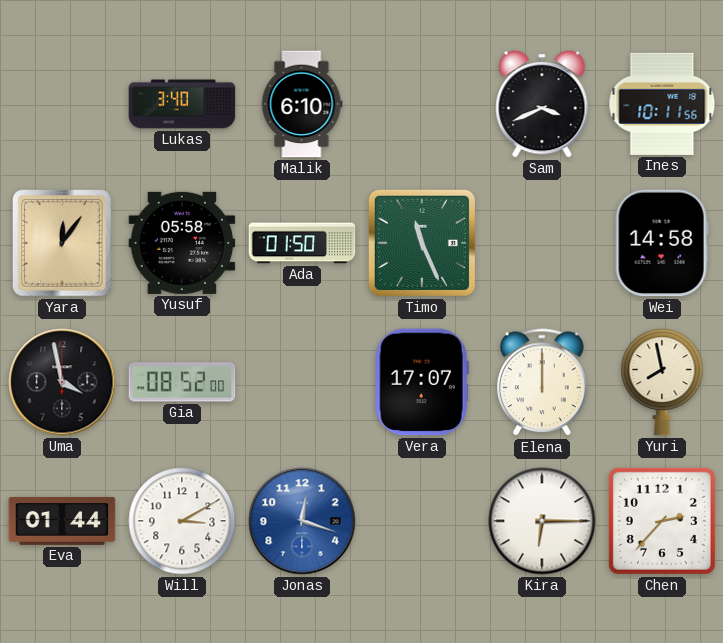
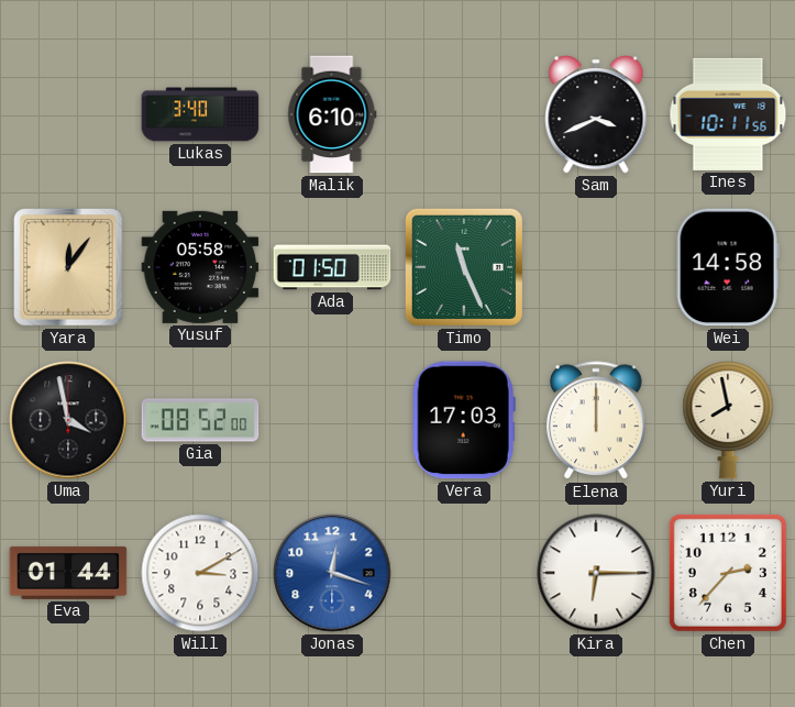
Vera: 17:07 -> 17:03 (464, 420)
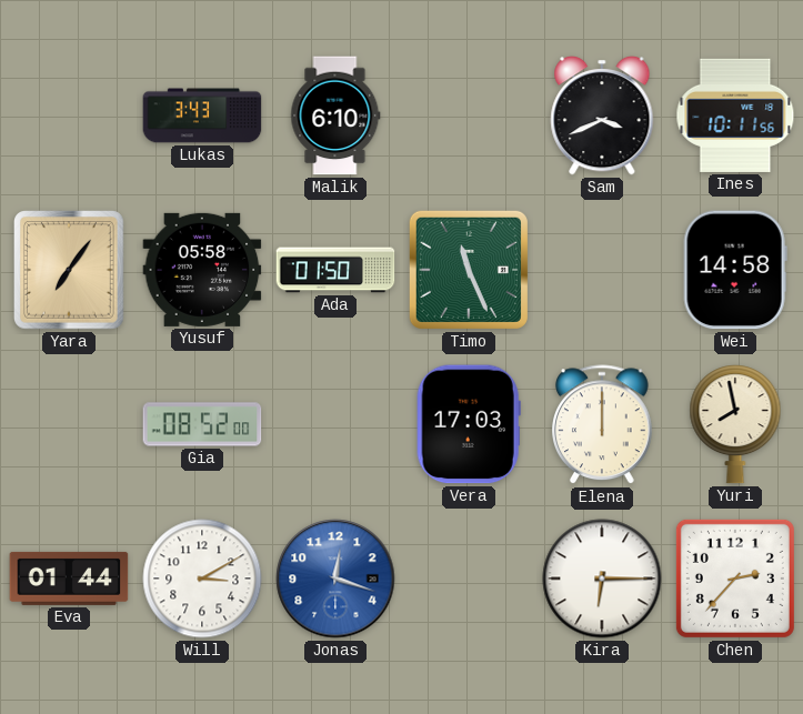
Lukas: 3:40 -> 3:43 (202, 115)
Yara: 12:06 -> 7:06 (70, 270)
Uma: 3:58 -> none (68, 420)
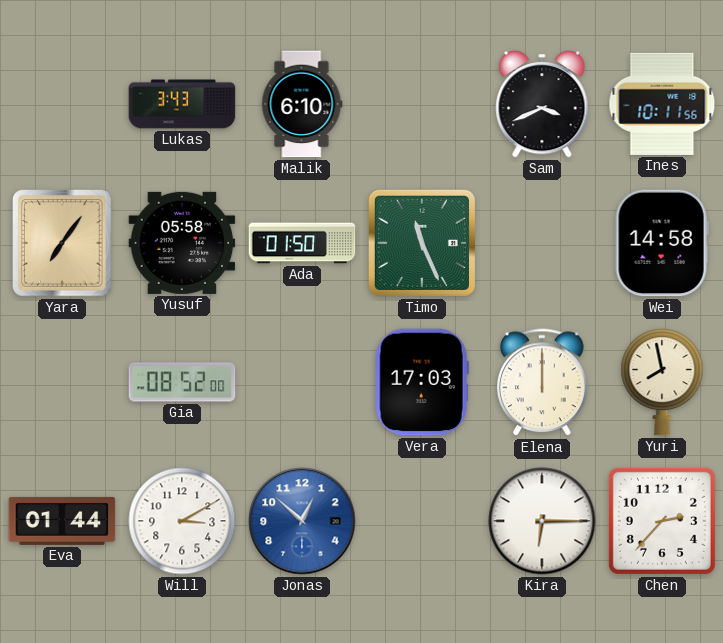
Jonas: 12:18 -> 12:52 (302, 521)
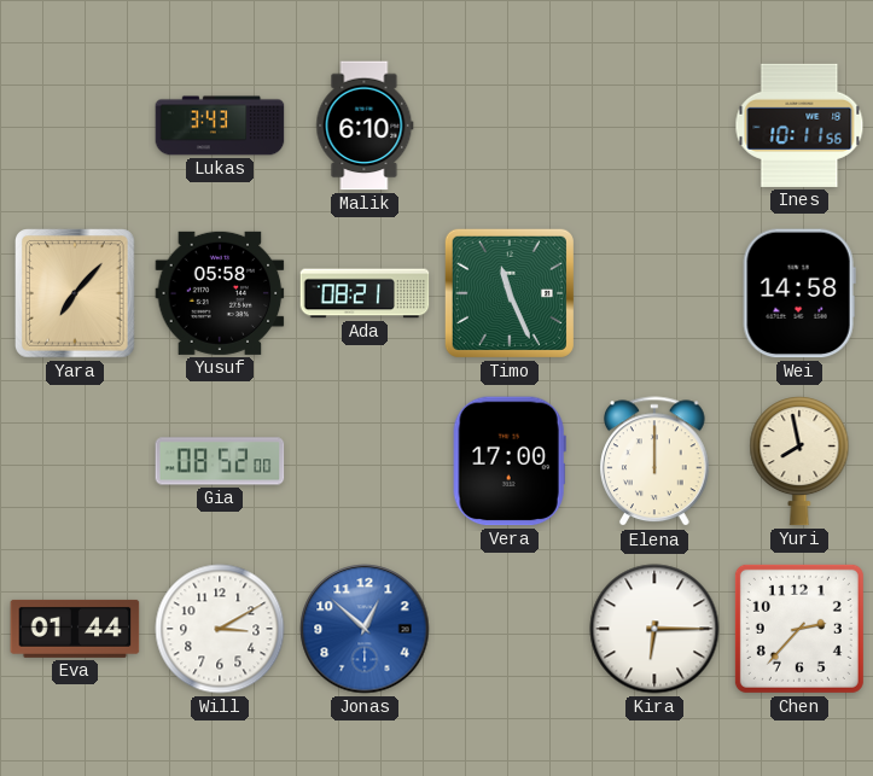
Sam: 3:41 -> none (542, 105)
Yara: 7:06 -> 7:07 (76, 293)
Ada: 01:50 -> 08:21 (365, 293)
Vera: 17:03 -> 17:00 (510, 461)
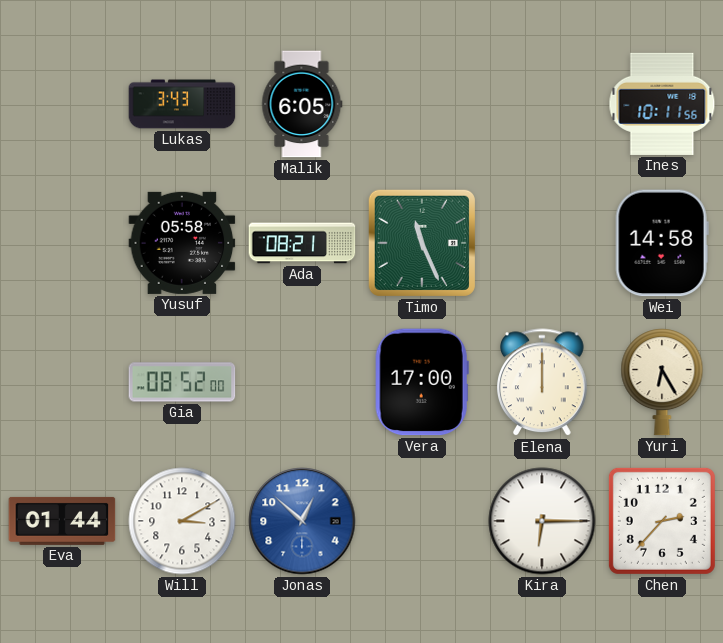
Malik: 6:10 -> 6:05 (302, 104)
Yara: 7:07 -> none (76, 293)
Yuri: 7:58 -> 6:25 (662, 382)
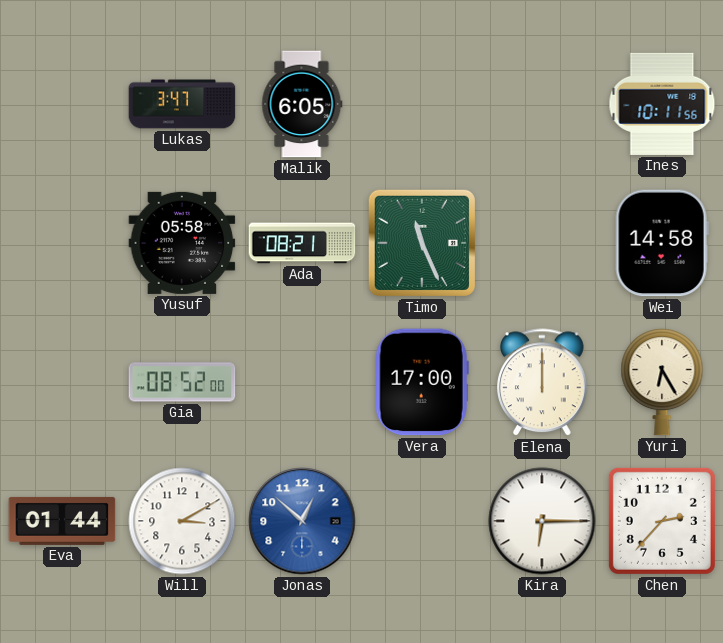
Lukas: 3:43 -> 3:47 (182, 104)
